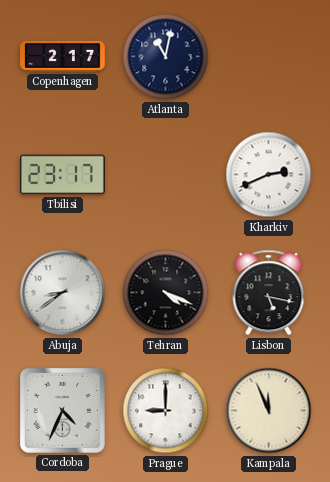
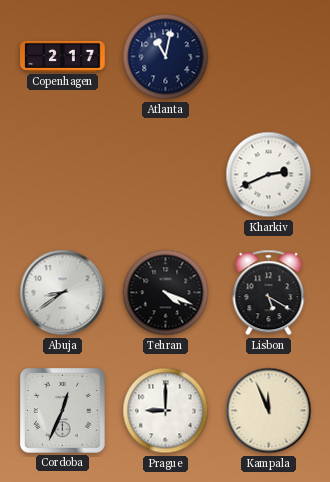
Tbilisi: 23:17 -> none (63, 175)
Lisbon: 5:17 -> 5:20 (269, 293)
Cordoba: 4:34 -> 12:34 (62, 410)
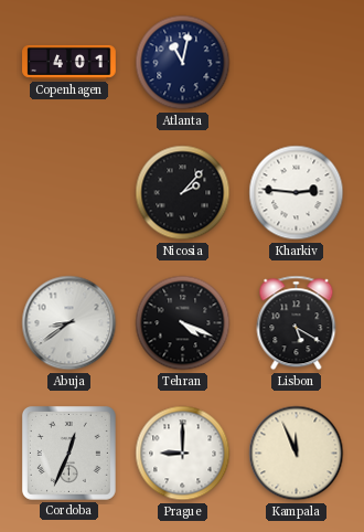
Copenhagen: 2:17 -> 4:01 (69, 62)
Nicosia: none -> 2:07 (183, 193)
Kharkiv: 2:41 -> 2:46 (297, 193)
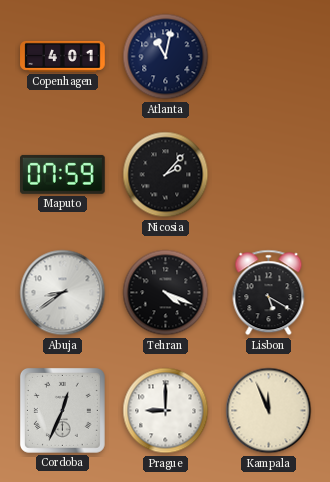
Maputo: none -> 07:59 (63, 174)
Kharkiv: 2:46 -> none (297, 193)
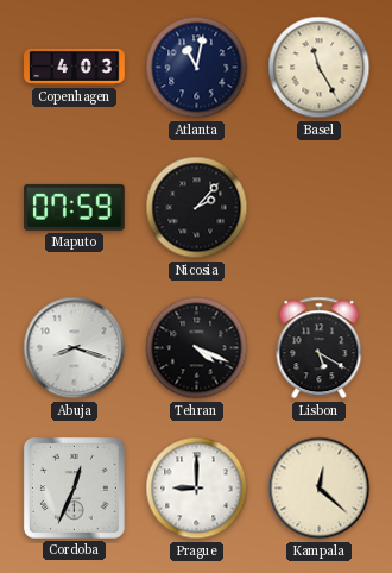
Copenhagen: 4:01 -> 4:03 (75, 67)
Basel: none -> 11:25 (320, 68)
Abuja: 8:39 -> 8:18 (75, 348)
Kampala: 11:56 -> 12:22 (320, 489)
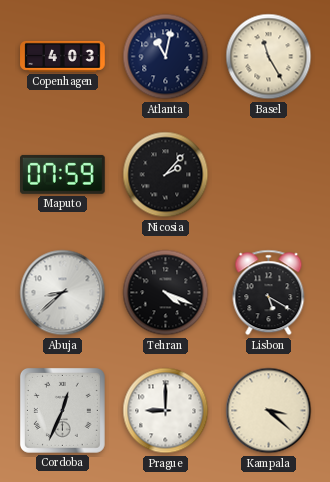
Abuja: 8:18 -> 8:38 (63, 293)
Kampala: 12:22 -> 3:22 (269, 411)
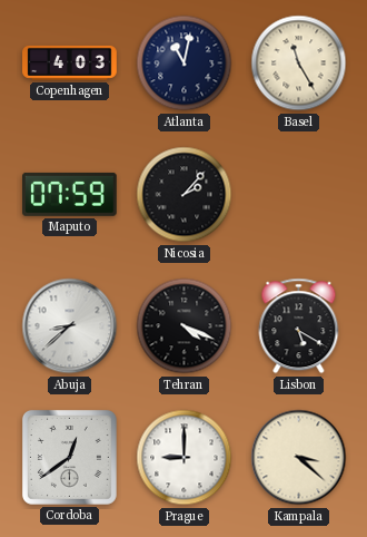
Cordoba: 12:34 -> 12:39 (69, 457)
